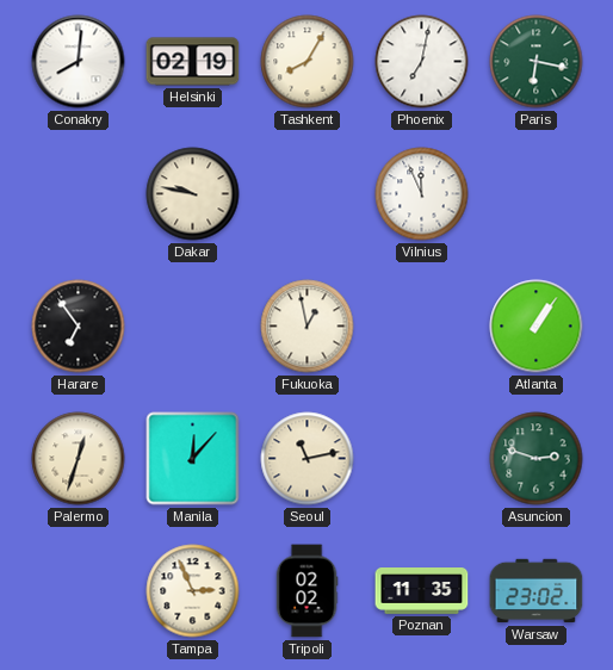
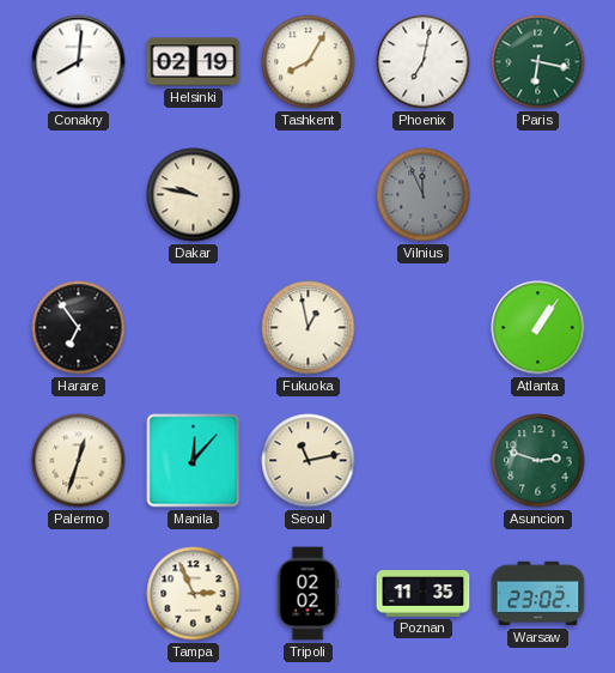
Vilnius dial: white -> grey (424, 195)
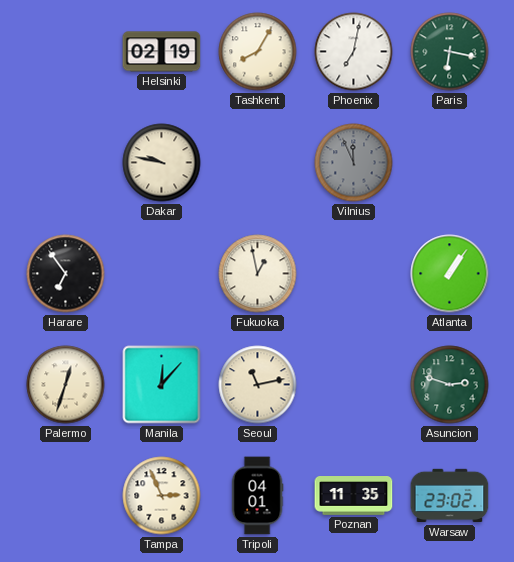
Conakry: 8:01 -> none (79, 62)
Tripoli: 02:02 -> 04:01 (257, 496)
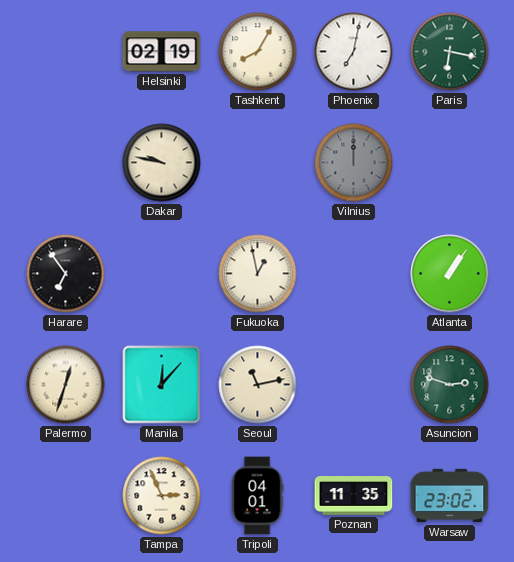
Vilnius: 11:56 -> 12:00 (354, 163)
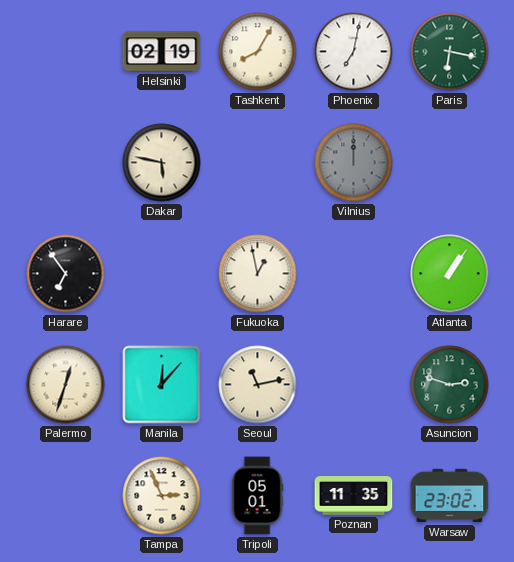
Dakar: 9:47 -> 5:47 (162, 163)
Tripoli: 04:01 -> 05:01 (257, 496)
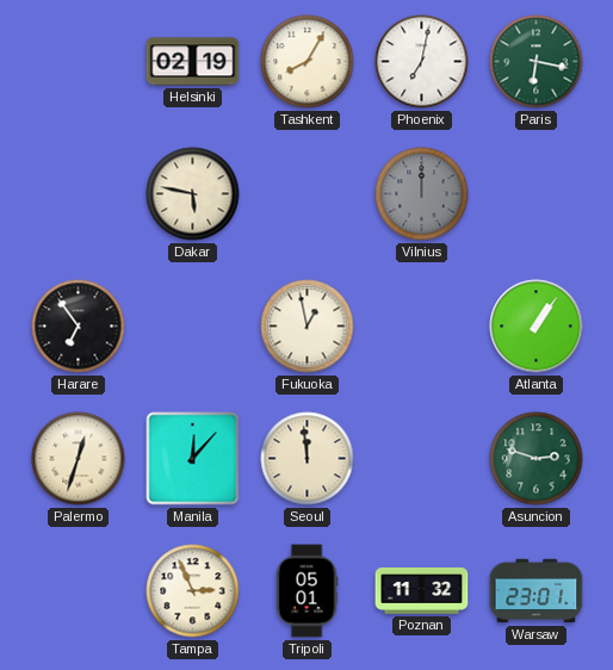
Seoul: 11:13 -> 11:59 (308, 459)
Poznan: 11:35 -> 11:32 (422, 591)
Warsaw: 23:02 -> 23:01 (537, 591)
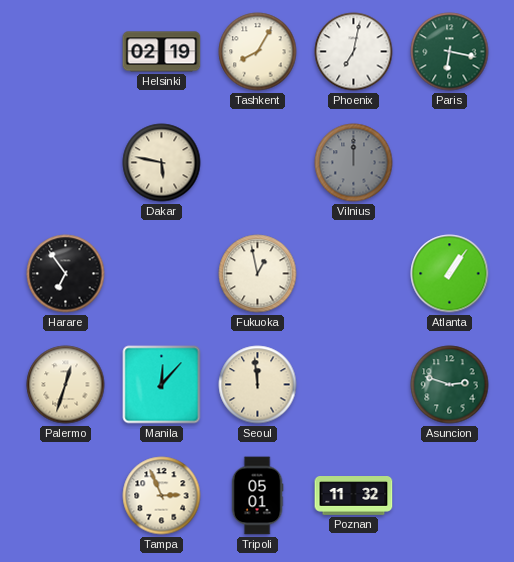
Warsaw: 23:01 -> none (537, 591)
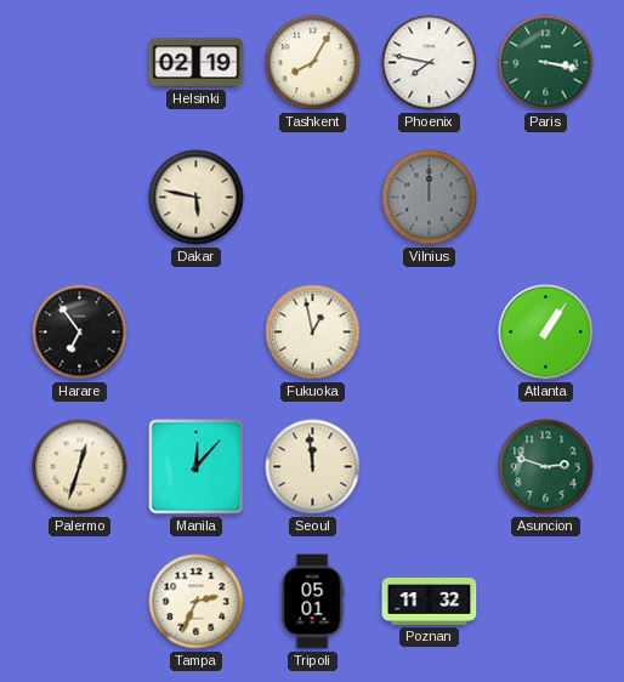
Phoenix: 7:02 -> 7:47 (430, 63)
Paris: 6:17 -> 3:17 (546, 63)
Tampa: 2:56 -> 2:34 (197, 602)
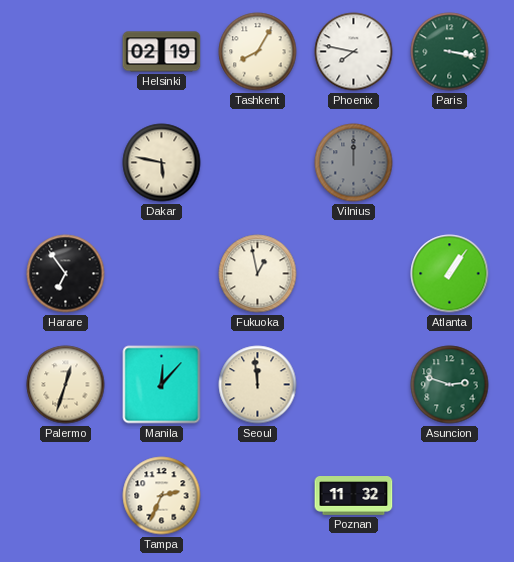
Tripoli: 05:01 -> none (312, 602)
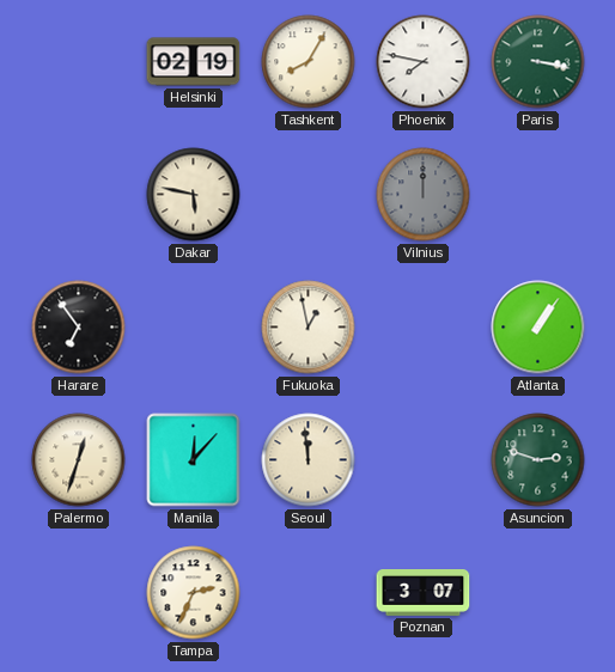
Poznan: 11:32 -> 3:07 (424, 593)
